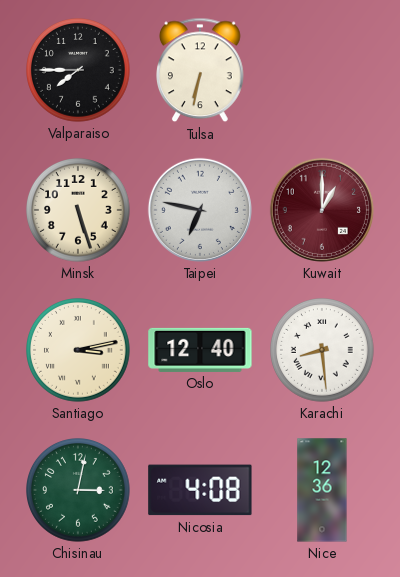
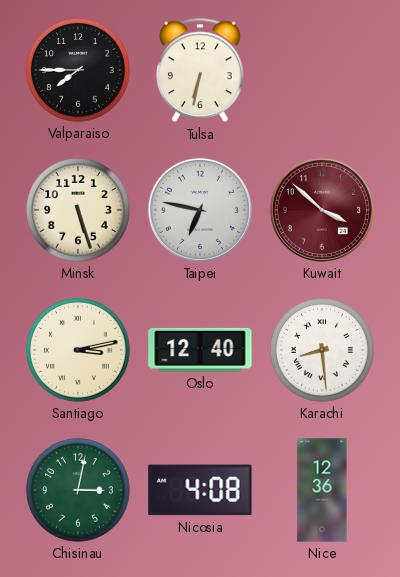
Kuwait: 1:00 -> 3:52 (322, 210)
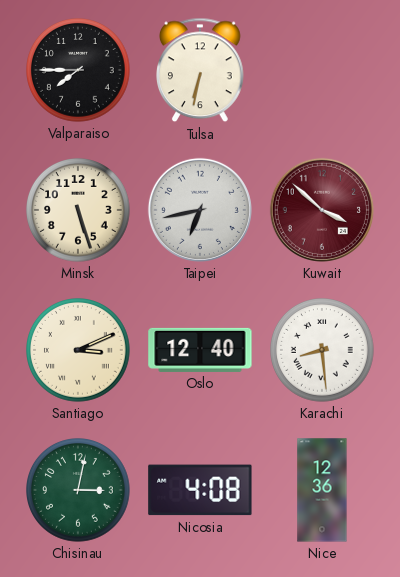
Taipei: 6:47 -> 6:43 (200, 210)
Santiago: 3:13 -> 3:11 (79, 351)
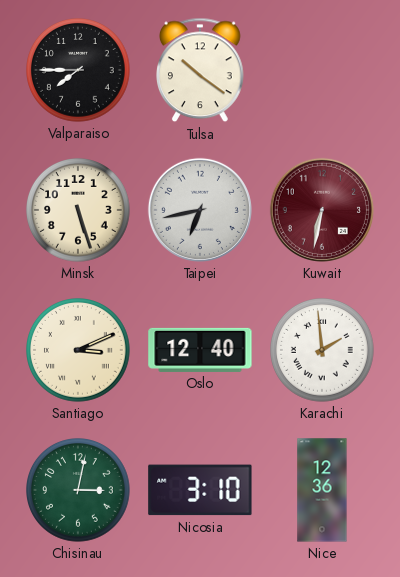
Tulsa: 6:32 -> 10:21 (201, 70)
Kuwait: 3:52 -> 6:32 (322, 210)
Karachi: 8:29 -> 1:59 (323, 351)
Nicosia: 4:08 -> 3:10 (200, 490)
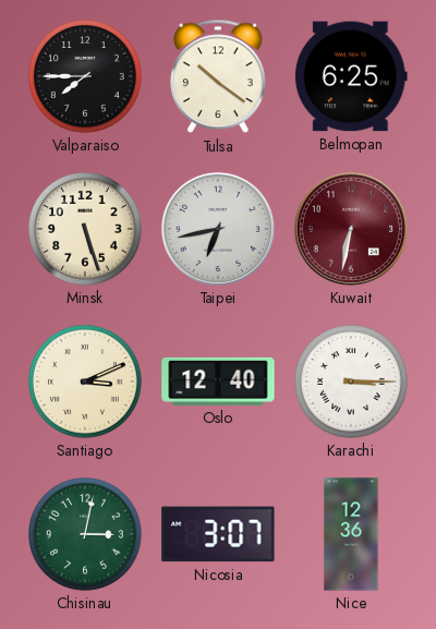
Belmopan: none -> 6:25 (351, 76)
Karachi: 1:59 -> 3:15 (352, 383)
Nicosia: 3:10 -> 3:07 (218, 534)
